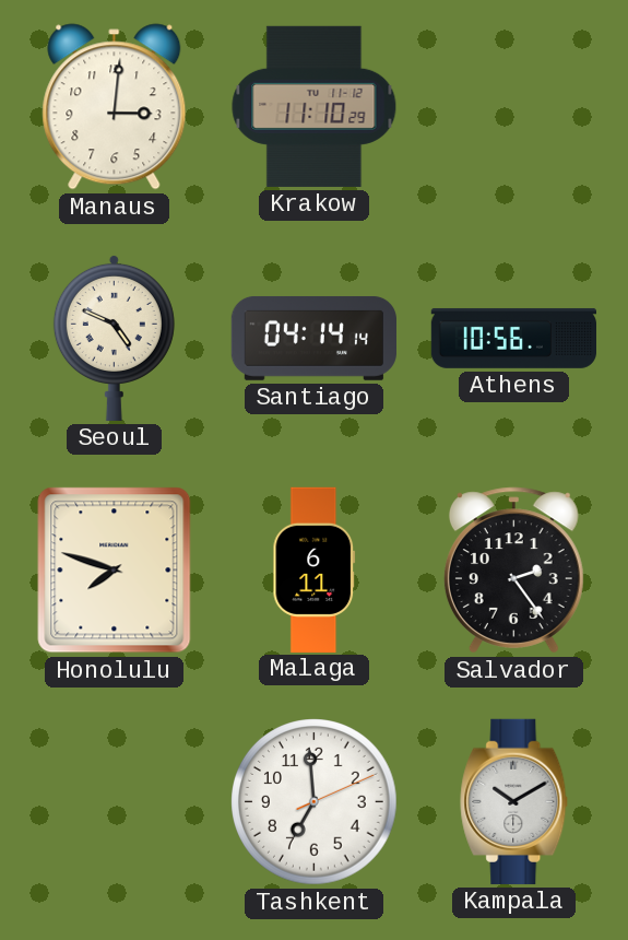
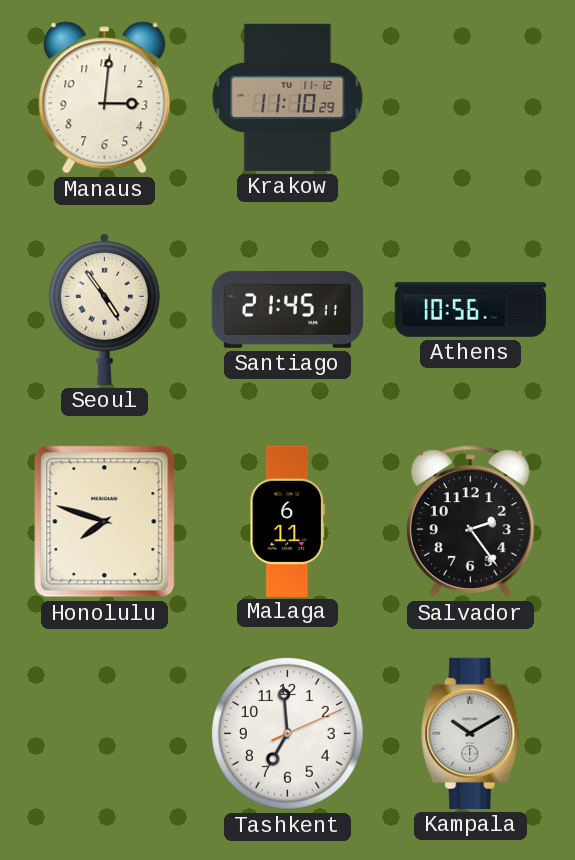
Seoul: 4:49 -> 4:54 (104, 309)
Santiago: 04:14 -> 21:45 (287, 309)
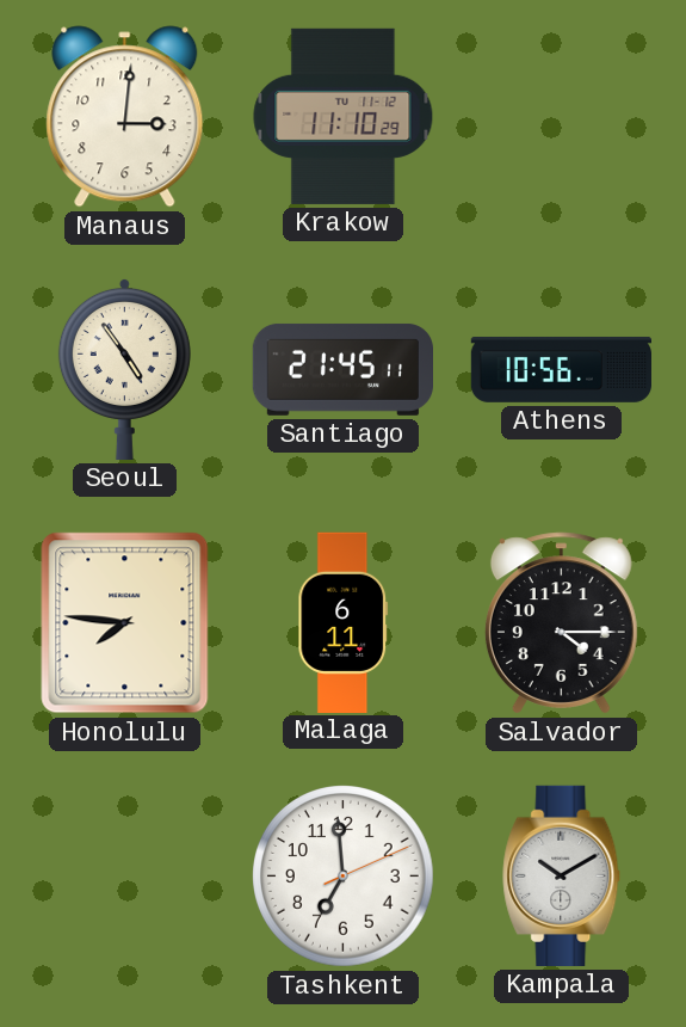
Honolulu: 7:48 -> 7:46 (125, 623)
Salvador: 2:24 -> 4:15 (561, 623)
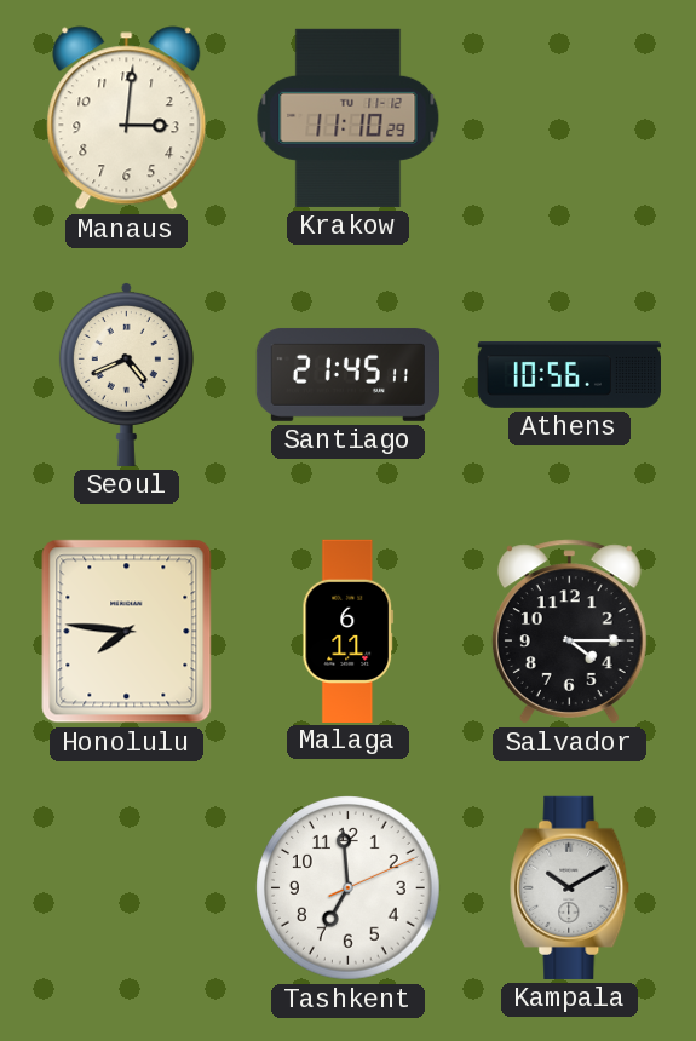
Seoul: 4:54 -> 4:41 (126, 374)
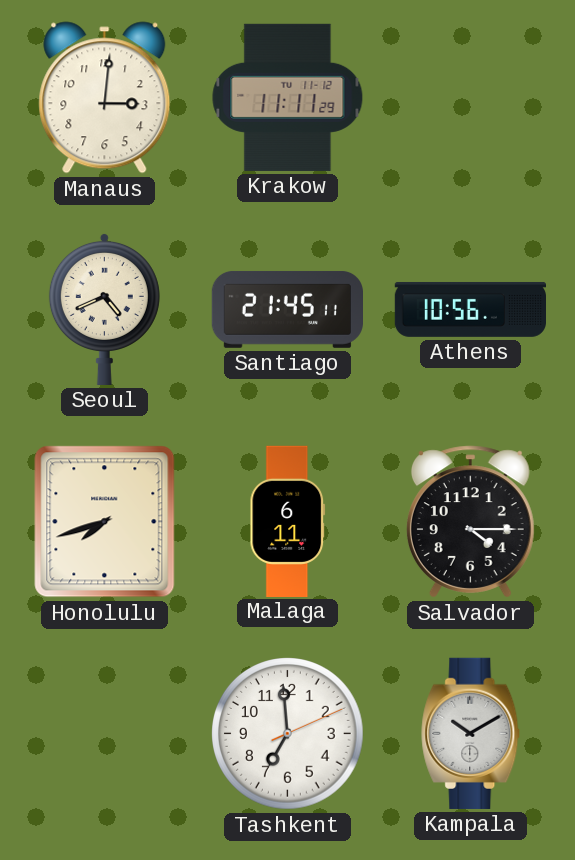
Krakow: 11:10 -> 11:11 (288, 97)
Honolulu: 7:46 -> 7:42 (105, 522)
